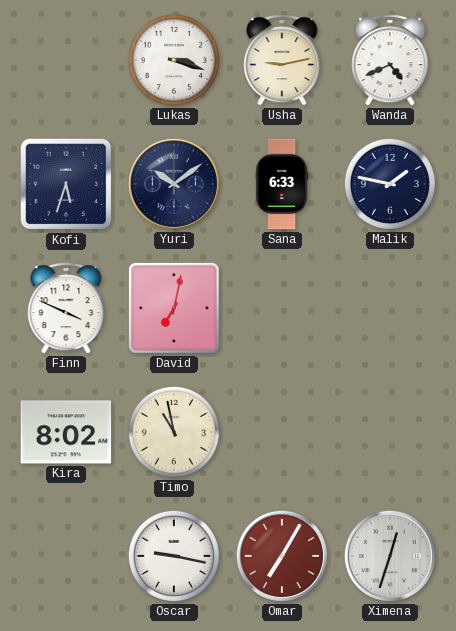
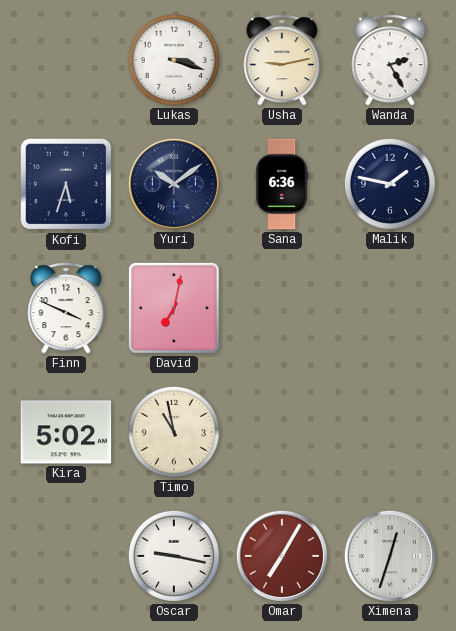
Wanda: 4:41 -> 2:25 (390, 60)
Sana: 6:33 -> 6:36 (282, 184)
Kira: 8:02 -> 5:02 (66, 432)
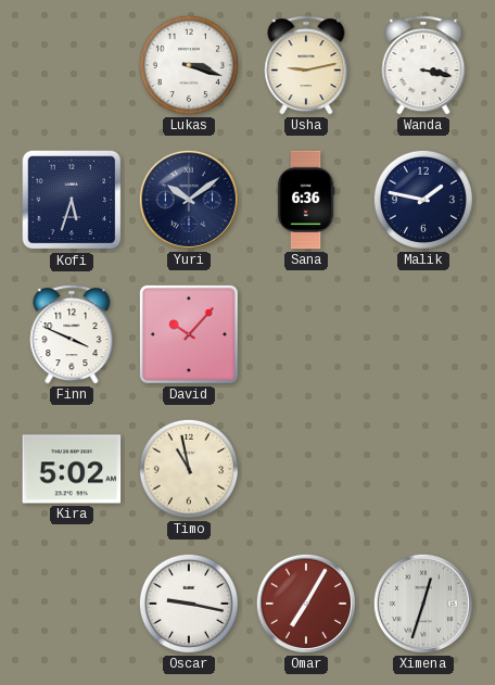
Wanda: 2:25 -> 3:17 (423, 65)
David: 7:02 -> 10:07 (189, 334)
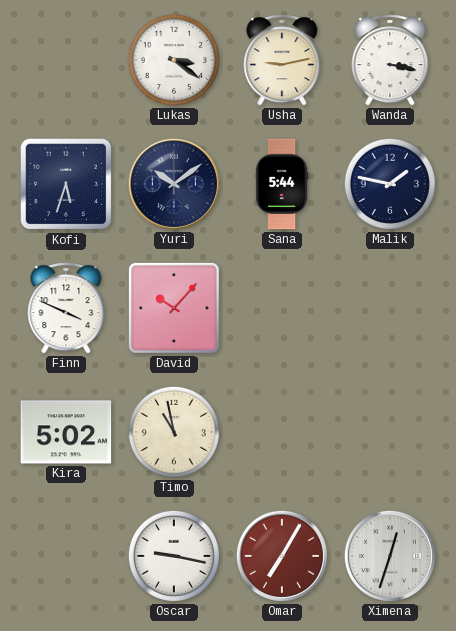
Lukas: 3:18 -> 3:21 (174, 60)
Sana: 6:36 -> 5:44 (282, 184)
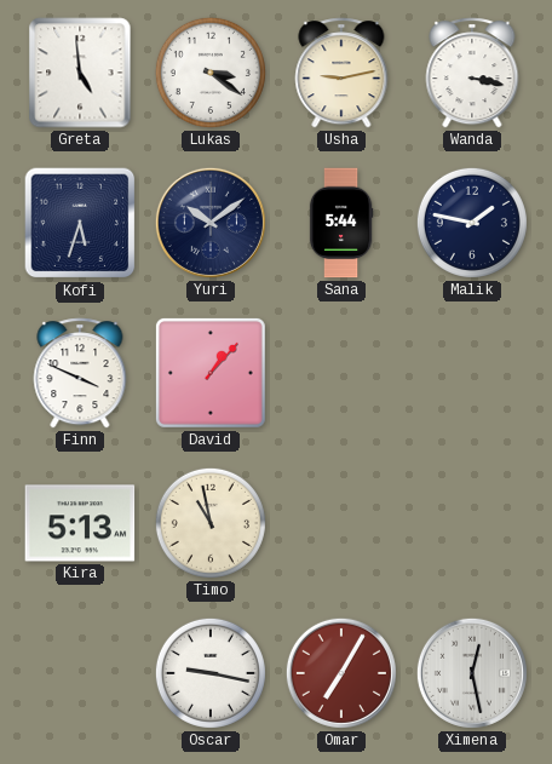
Greta: none -> 4:59 (80, 73)
David: 10:07 -> 1:07 (211, 373)
Kira: 5:02 -> 5:13 (80, 523)
Ximena: 12:33 -> 12:28 (472, 673)
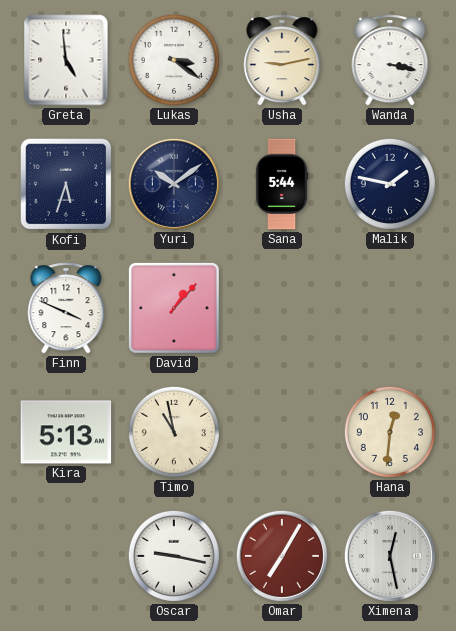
Hana: none -> 12:31 (390, 432)
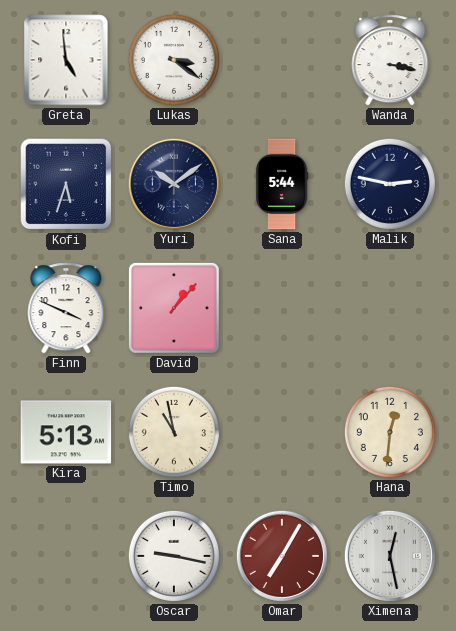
Usha: 9:13 -> none (282, 60)
Malik: 1:47 -> 2:47 (390, 184)
